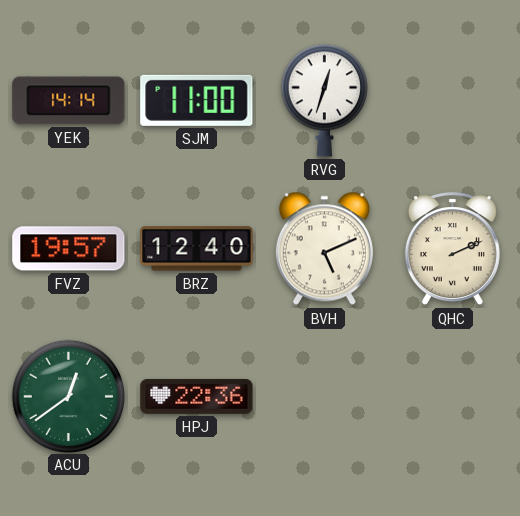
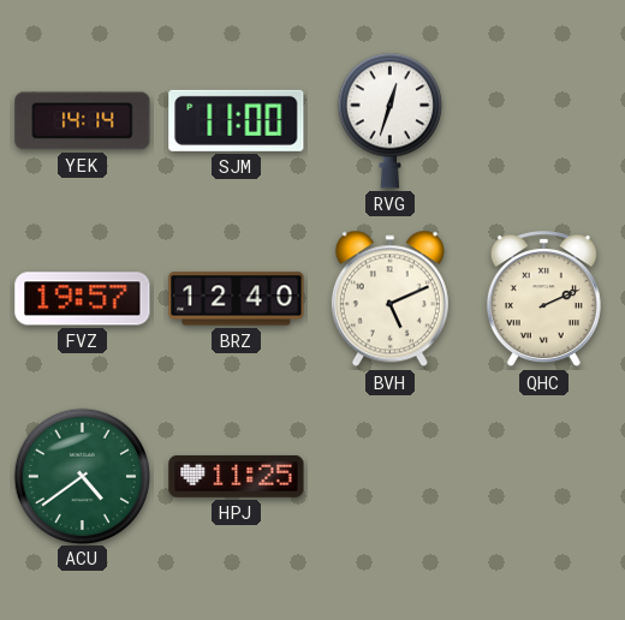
ACU: 12:39 -> 4:39 (82, 476)
HPJ: 22:36 -> 11:25 (237, 476)
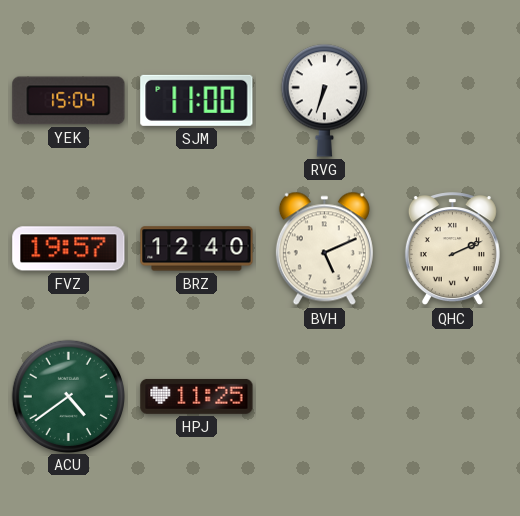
YEK: 14:14 -> 15:04 (69, 101)
RVG: 12:33 -> 6:33 (324, 100)
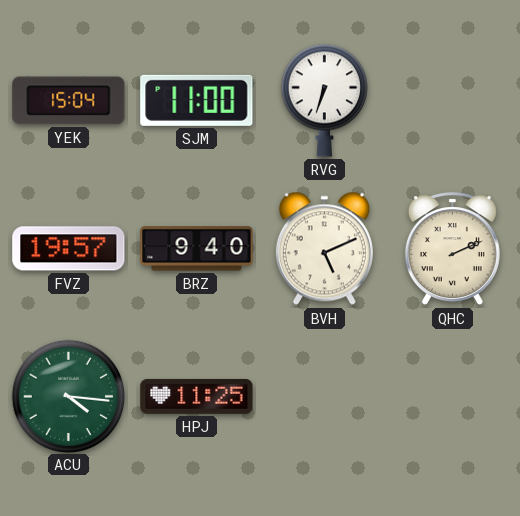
BRZ: 12:40 -> 9:40 (197, 249)
ACU: 4:39 -> 4:16 (68, 396)
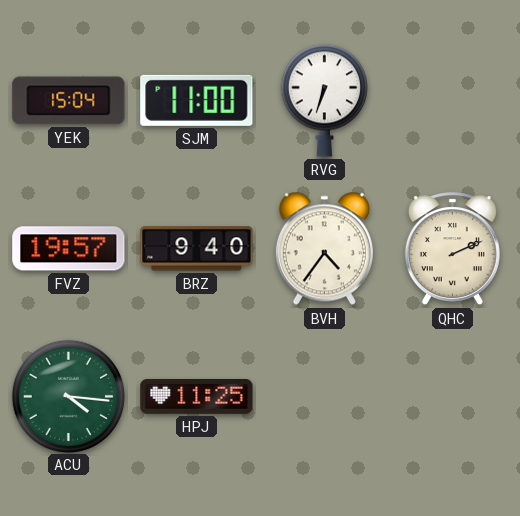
BVH: 5:11 -> 4:36 (324, 249)
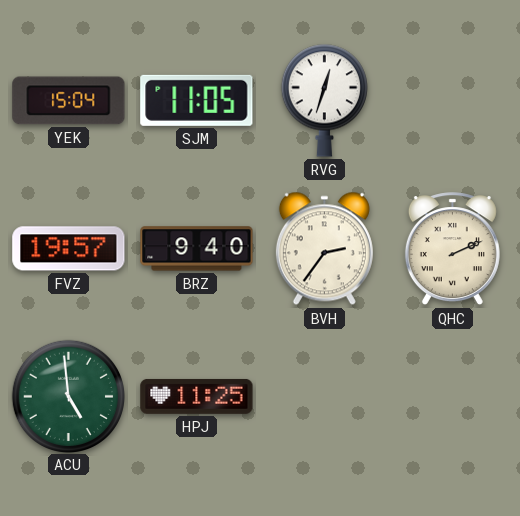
SJM: 11:00 -> 11:05 (197, 100)
RVG: 6:33 -> 12:33 (324, 100)
BVH: 4:36 -> 2:36 (324, 249)
ACU: 4:16 -> 4:59 (68, 396)
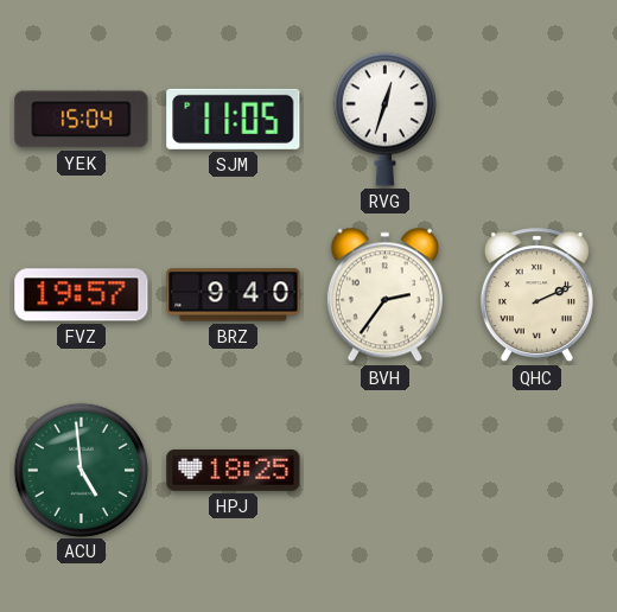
HPJ: 11:25 -> 18:25 (234, 470)
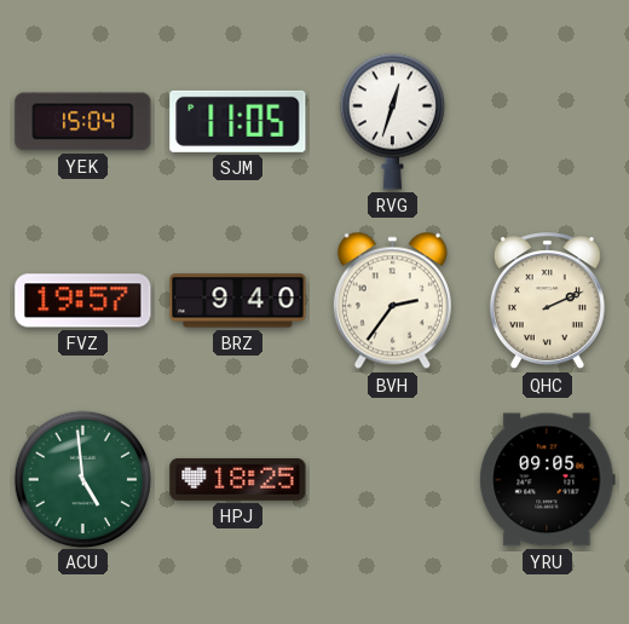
YRU: none -> 09:05 (548, 480)
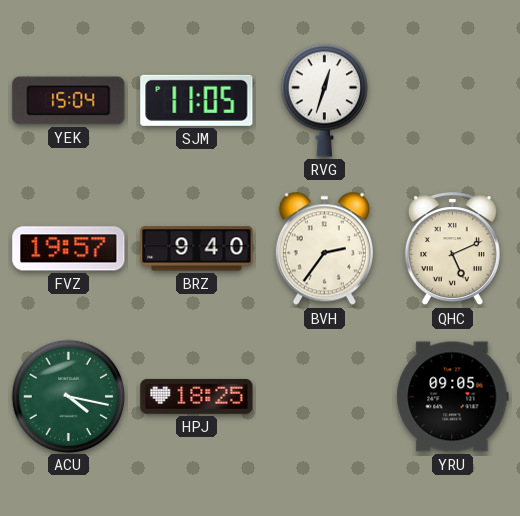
QHC: 2:11 -> 5:11 (452, 249)
ACU: 4:59 -> 4:17 (68, 396)
